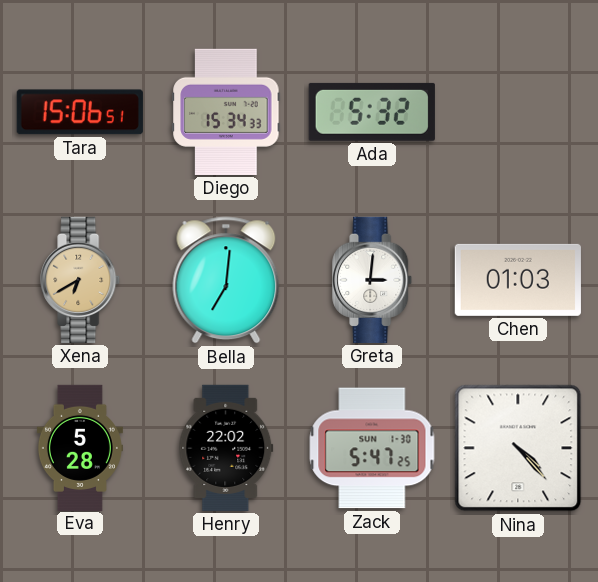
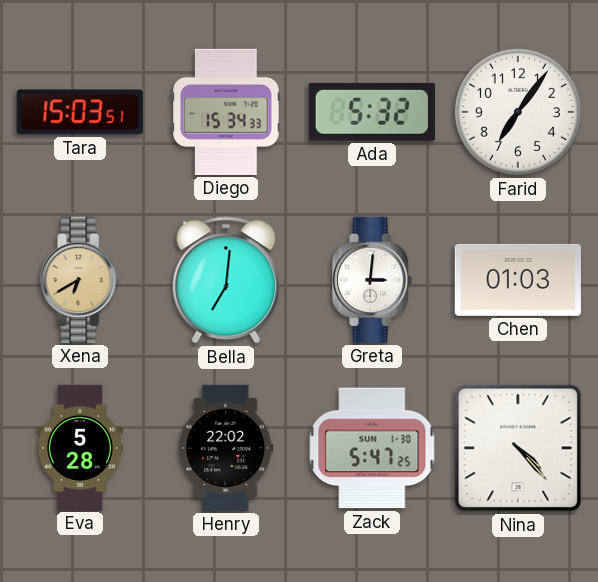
Tara: 15:06 -> 15:03 (80, 112)
Farid: none -> 7:06 (518, 112)
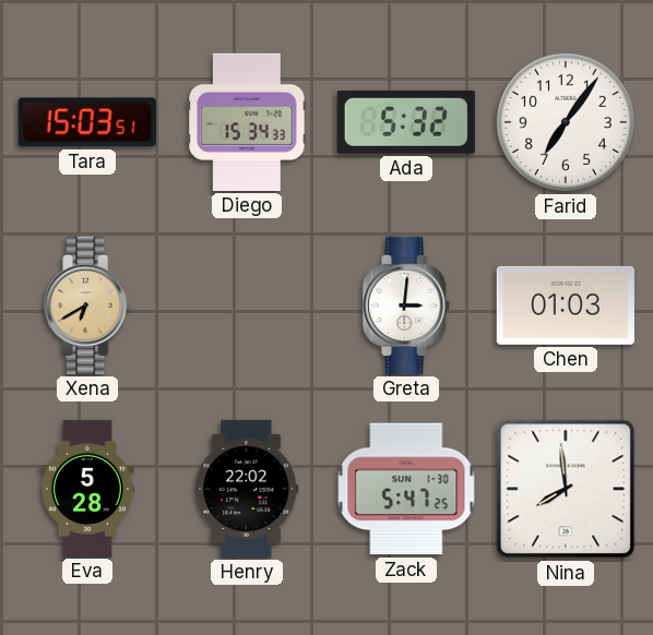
Bella: 7:01 -> none (226, 280)
Nina: 4:23 -> 7:59 (566, 489)
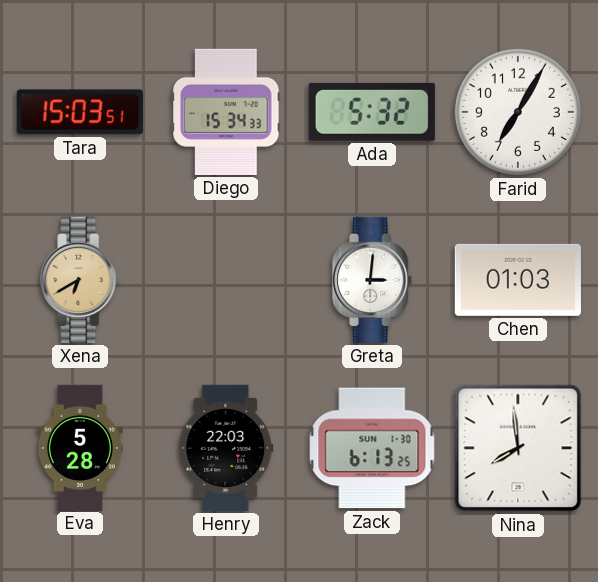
Farid: 7:06 -> 7:05 (518, 112)
Henry: 22:02 -> 22:03 (226, 448)
Zack: 5:47 -> 6:13 (372, 448)
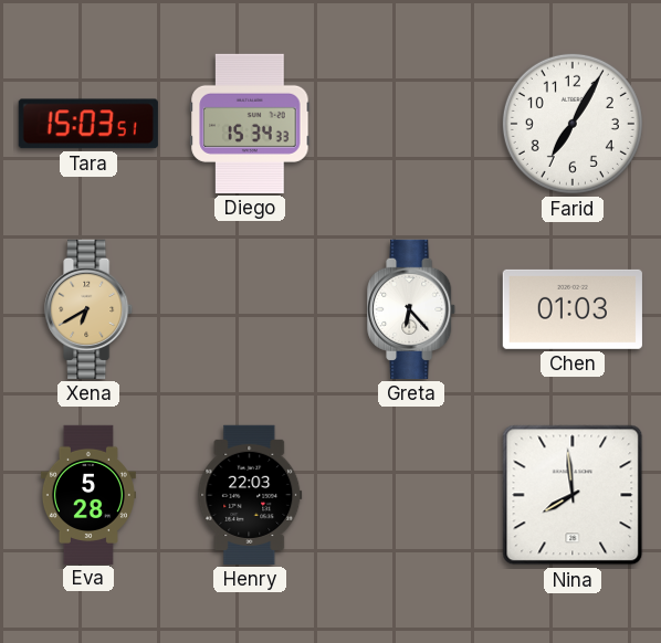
Ada: 5:32 -> none (372, 112)
Greta: 3:01 -> 6:23 (412, 309)
Zack: 6:13 -> none (372, 448)
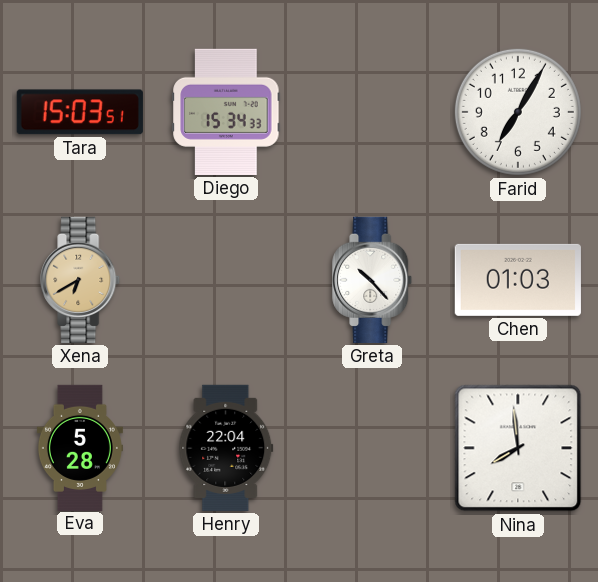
Greta: 6:23 -> 10:23 (373, 280)
Henry: 22:03 -> 22:04 (226, 448)
